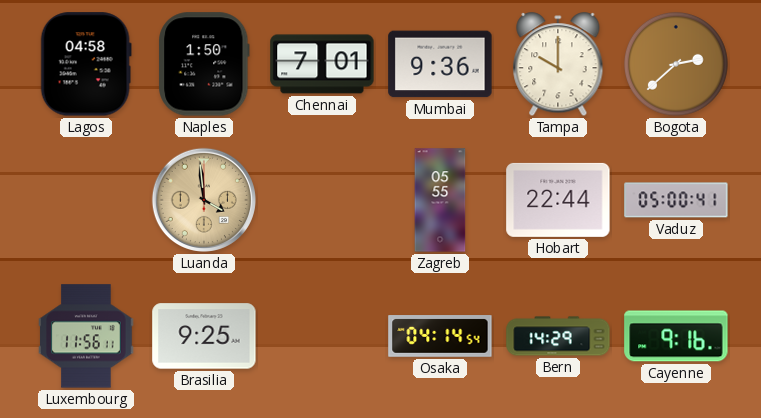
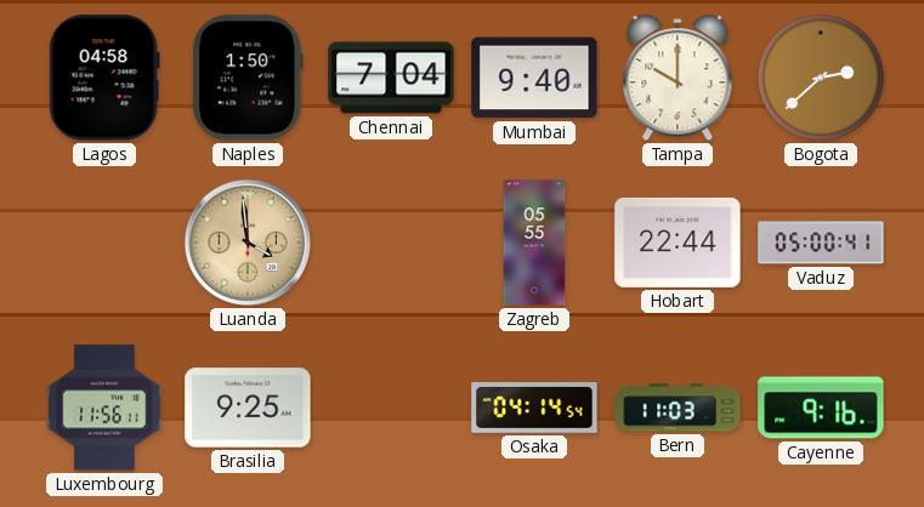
Chennai: 7:01 -> 7:04 (391, 78)
Mumbai: 9:36 -> 9:40 (534, 78)
Bern: 14:29 -> 11:03 (678, 408)
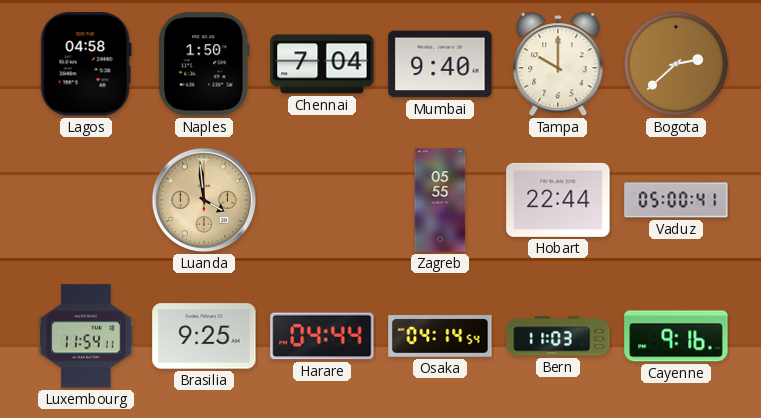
Luxembourg: 11:56 -> 11:54 (86, 336)
Harare: none -> 04:44 (322, 336)
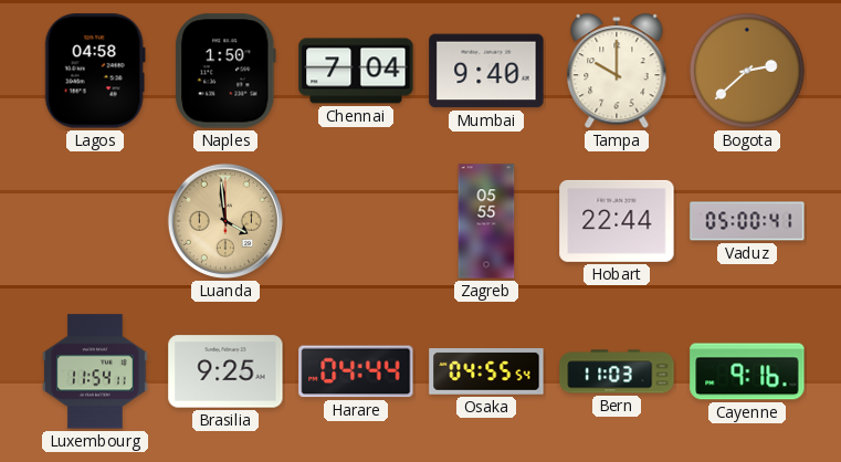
Osaka: 04:14 -> 04:55 (486, 371)
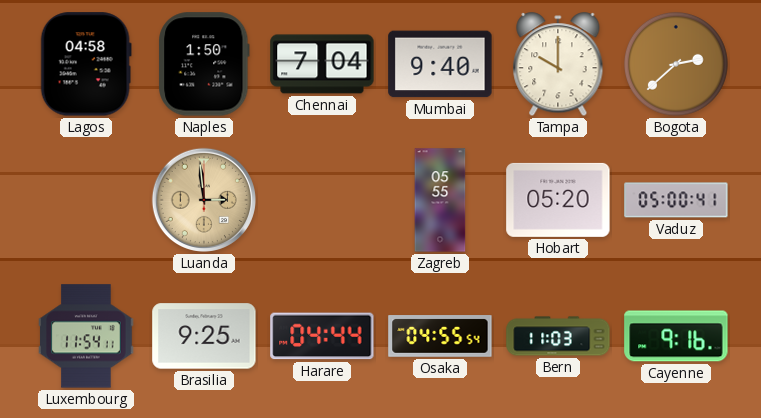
Luanda: 3:59 -> 2:59 (204, 200)
Hobart: 22:44 -> 05:20 (558, 200)
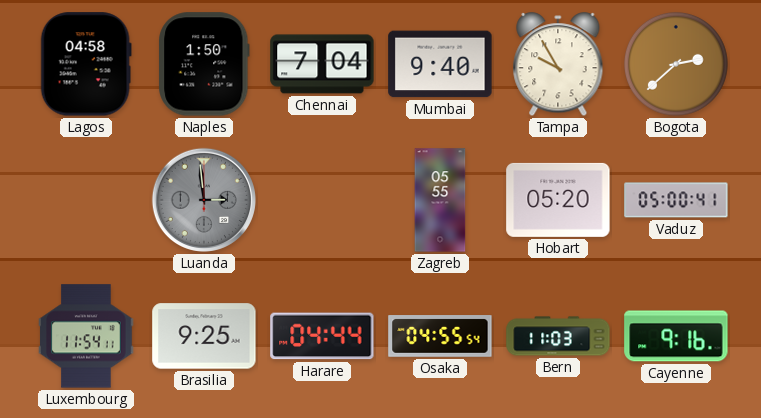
Tampa: 10:00 -> 9:55 (558, 65)
Luanda dial: champagne -> grey (204, 200)
